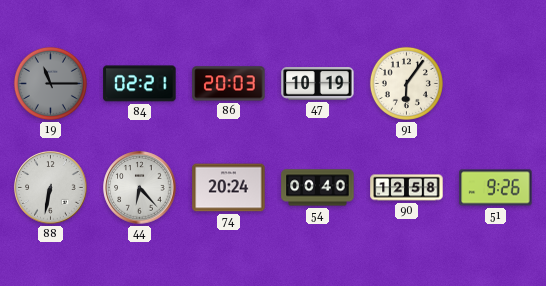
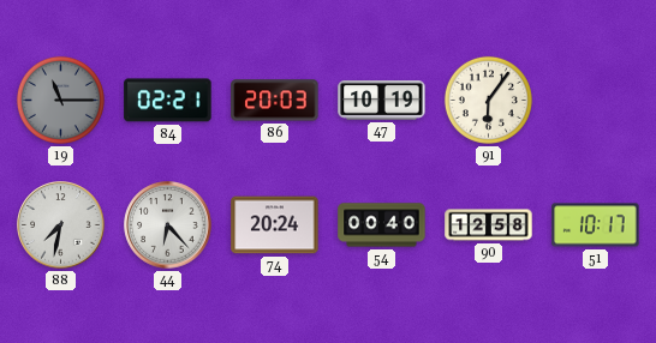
88: 6:32 -> 7:32 (61, 225)
51: 9:26 -> 10:17 (596, 225)
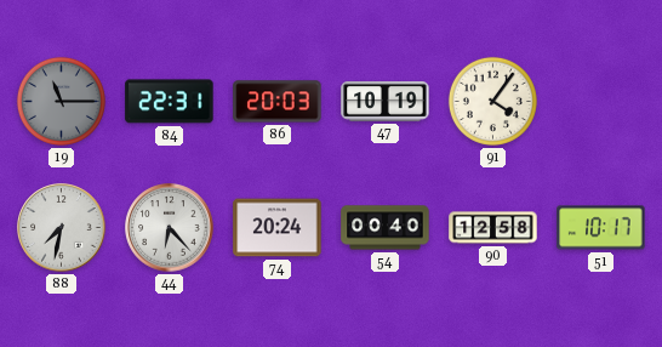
84: 02:21 -> 22:31 (170, 102)
91: 6:06 -> 4:06 (492, 101)
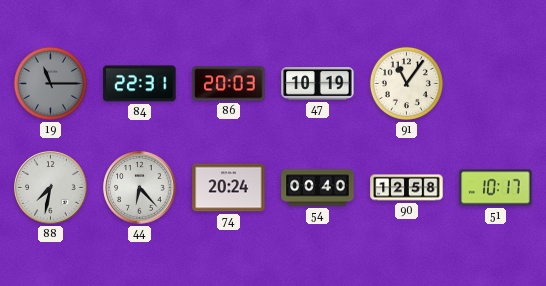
91: 4:06 -> 11:06 (406, 83)
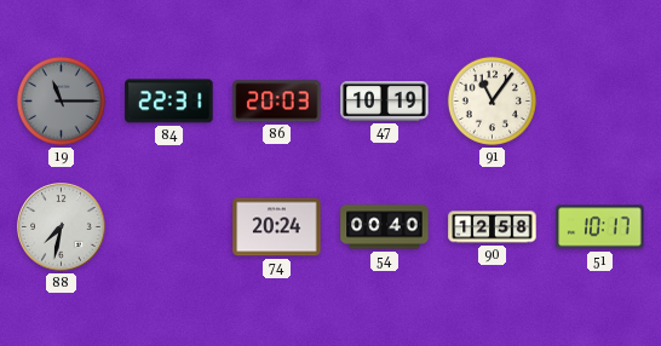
44: 6:23 -> none (140, 188)
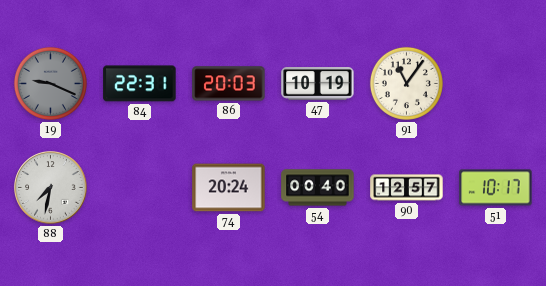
19: 11:15 -> 9:19 (50, 83)
90: 12:58 -> 12:57 (407, 188)
